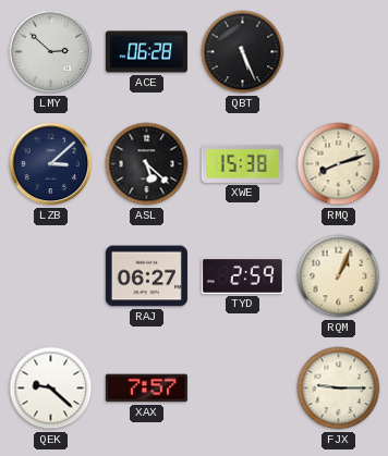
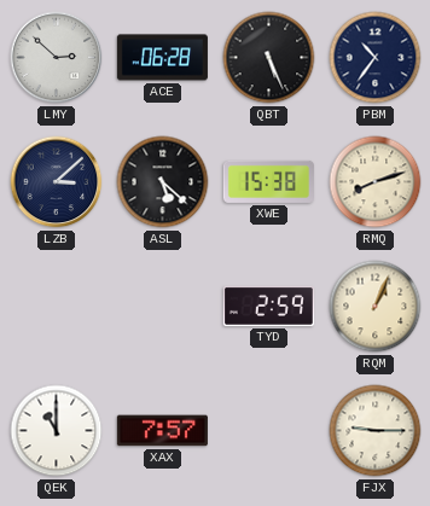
PBM: none -> 10:36 (376, 58)
RAJ: 06:27 -> none (146, 276)
QEK: 9:22 -> 11:00 (57, 431)
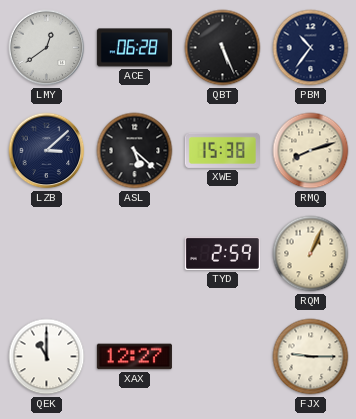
LMY: 2:52 -> 12:39 (47, 48)
XAX: 7:57 -> 12:27 (134, 357)
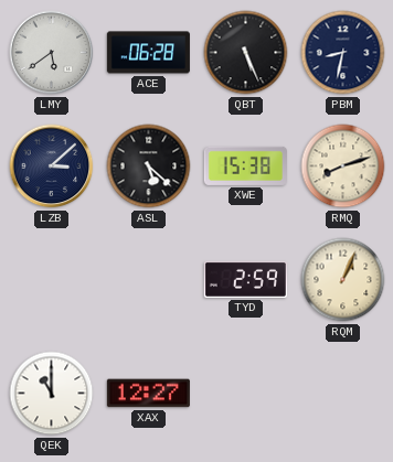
LMY: 12:39 -> 5:39 (52, 53)
PBM: 10:36 -> 8:32 (343, 53)
FJX: 9:15 -> none (311, 357)
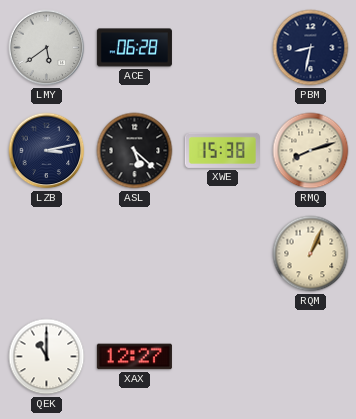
QBT: 5:26 -> none (246, 53)
LZB: 3:08 -> 3:13 (47, 151)
TYD: 2:59 -> none (245, 279)
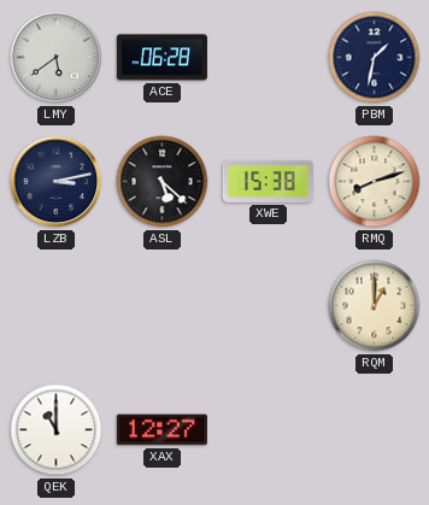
PBM: 8:32 -> 1:32 (375, 58)
RQM: 1:04 -> 1:00 (375, 306)
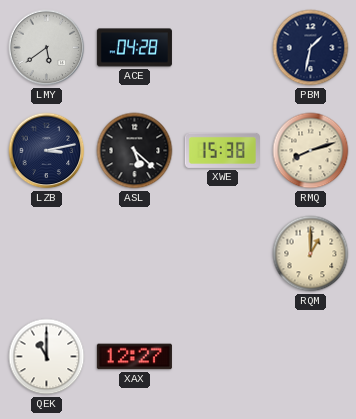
ACE: 06:28 -> 04:28 (134, 48)
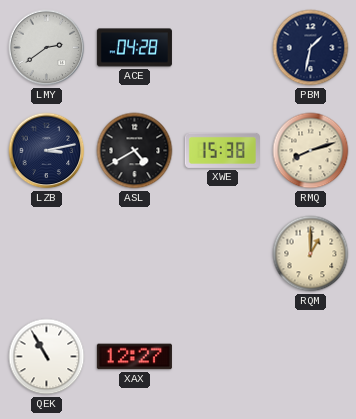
LMY: 5:39 -> 2:39 (47, 48)
ASL: 5:22 -> 4:40 (135, 151)
QEK: 11:00 -> 10:55 (47, 357)
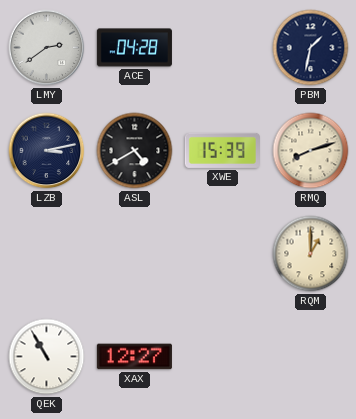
XWE: 15:38 -> 15:39 (222, 150)
